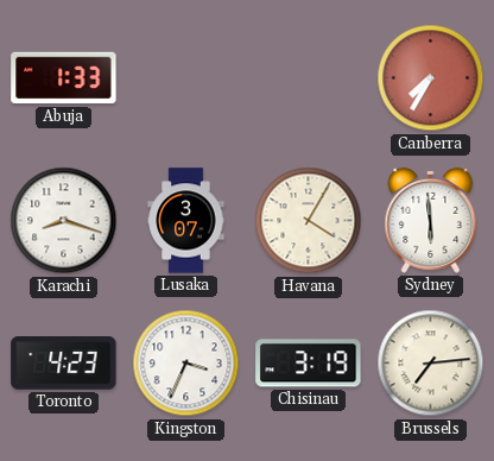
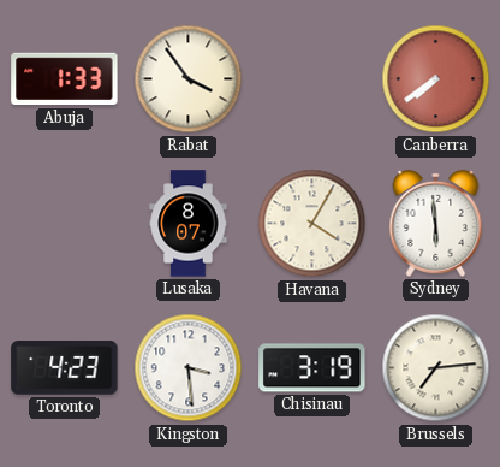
Rabat: none -> 3:54 (189, 79)
Canberra: 7:35 -> 7:39 (436, 79)
Karachi: 8:18 -> none (64, 221)
Lusaka: 3:07 -> 8:07 (189, 224)
Kingston: 3:34 -> 3:29 (189, 368)
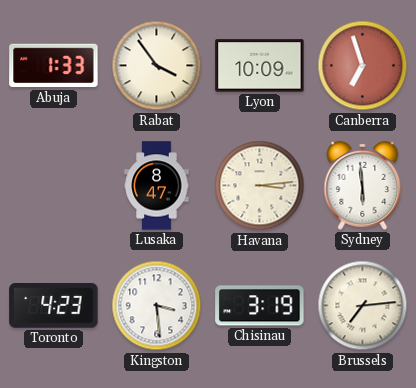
Lyon: none -> 10:09 (260, 66)
Canberra: 7:39 -> 6:57 (363, 66)
Lusaka: 8:07 -> 8:47 (157, 186)
Havana: 4:05 -> 3:14 (260, 186)
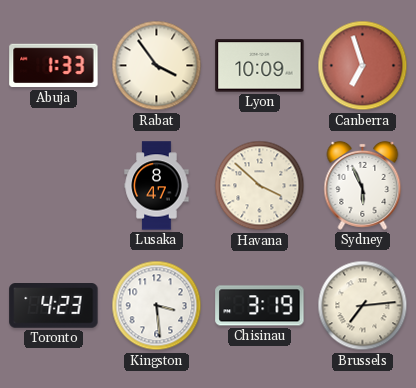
Havana: 3:14 -> 3:52 (260, 186)
Sydney: 5:59 -> 5:56 (363, 185)
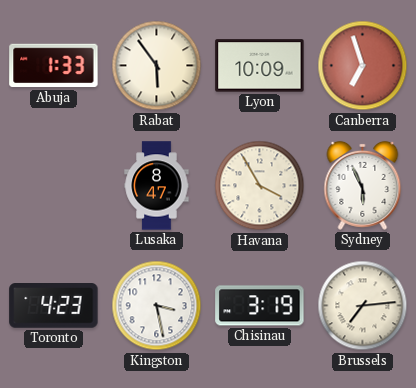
Rabat: 3:54 -> 5:54 (157, 66)
Havana: 3:52 -> 3:55 (260, 186)
Kingston: 3:29 -> 3:28 (157, 306)
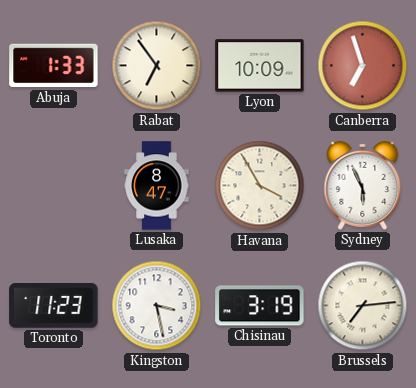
Rabat: 5:54 -> 6:54 (157, 66)
Toronto: 4:23 -> 11:23 (54, 306)
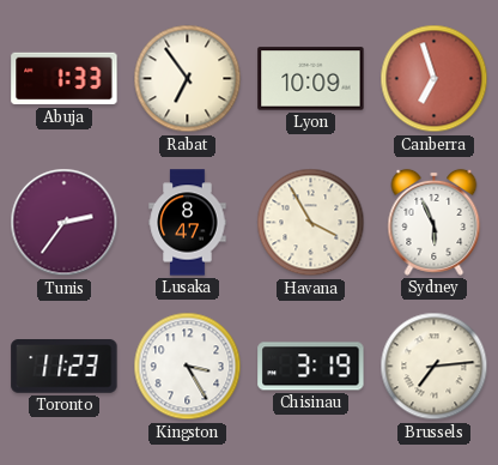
Tunis: none -> 2:36 (65, 223)
Kingston: 3:28 -> 3:25 (188, 367)
